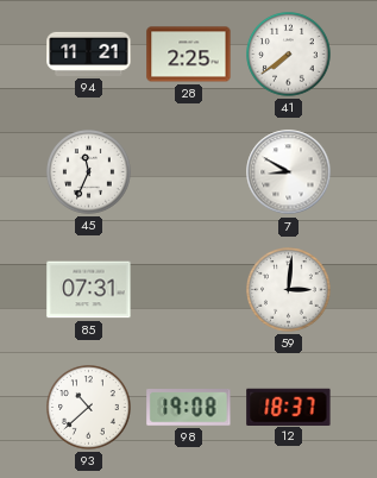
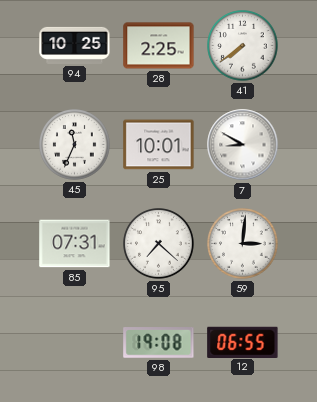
94: 11:21 -> 10:25 (75, 45)
25: none -> 10:01 (159, 145)
95: none -> 7:22 (159, 244)
93: 10:38 -> none (89, 408)
12: 18:37 -> 06:55 (243, 342)
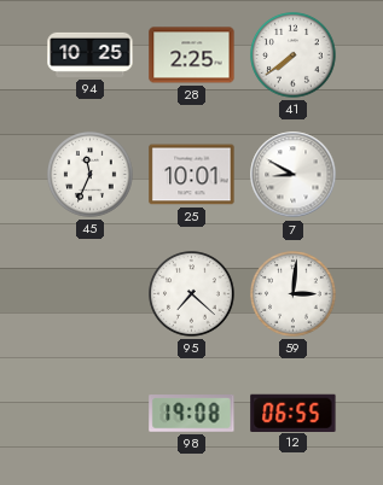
85: 07:31 -> none (75, 244)
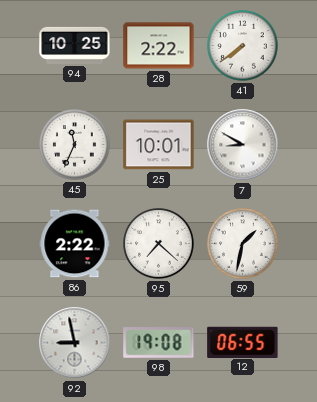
28: 2:25 -> 2:22 (159, 46)
86: none -> 2:22 (75, 244)
59: 3:01 -> 1:32 (243, 244)
92: none -> 8:58 (75, 343)
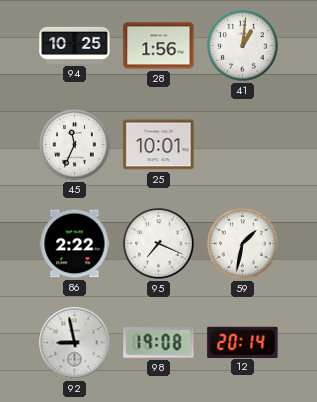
28: 2:22 -> 1:56 (159, 46)
41: 7:39 -> 1:01 (243, 46)
7: 8:50 -> none (243, 145)
95: 7:22 -> 7:19 (159, 244)
12: 06:55 -> 20:14 (243, 342)
